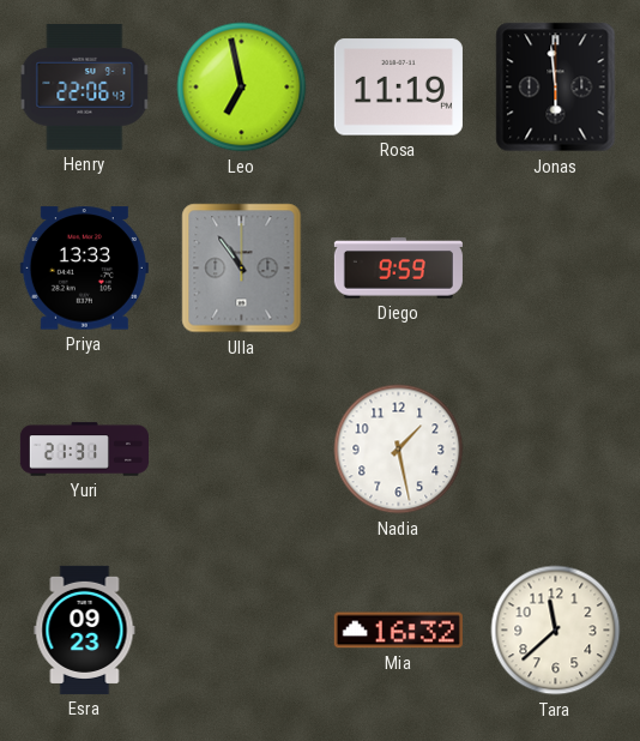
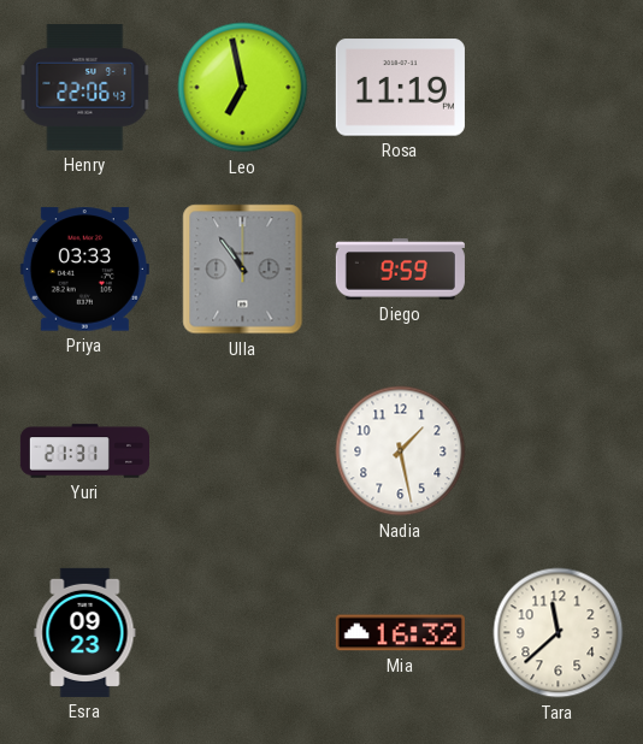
Jonas: 5:59 -> none (556, 88)
Priya: 13:33 -> 03:33 (84, 270)
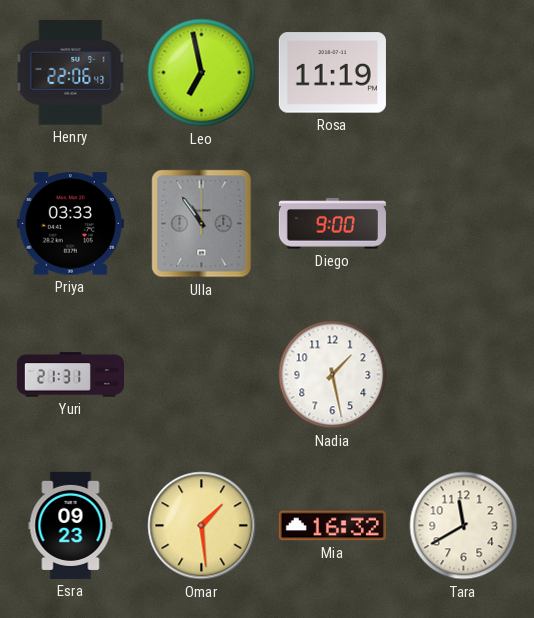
Diego: 9:59 -> 9:00 (332, 224)
Omar: none -> 1:29 (202, 526)
Tara: 11:38 -> 11:40 (464, 526)
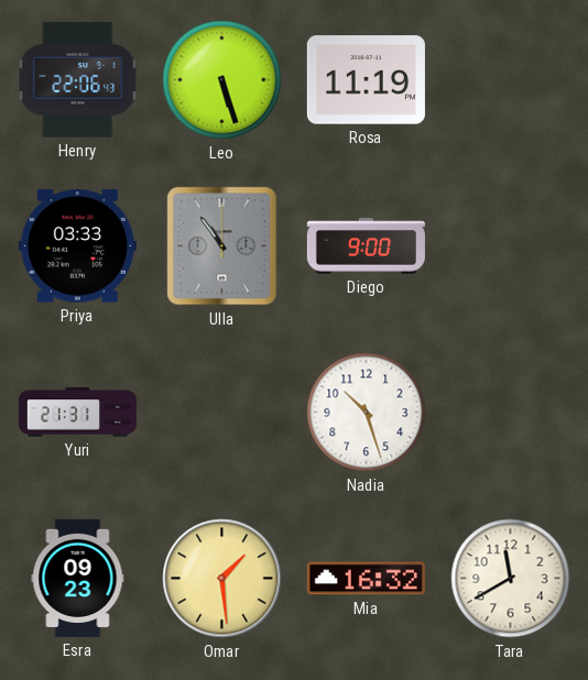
Leo: 6:58 -> 5:27 (222, 80)
Nadia: 1:28 -> 10:27 (367, 413)
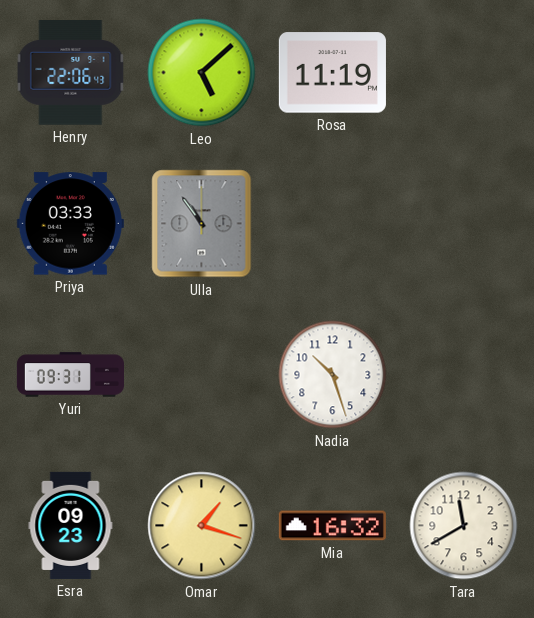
Leo: 5:27 -> 5:08 (202, 73)
Diego: 9:00 -> none (366, 246)
Yuri: 21:31 -> 09:31 (70, 375)
Omar: 1:29 -> 1:18 (202, 526)
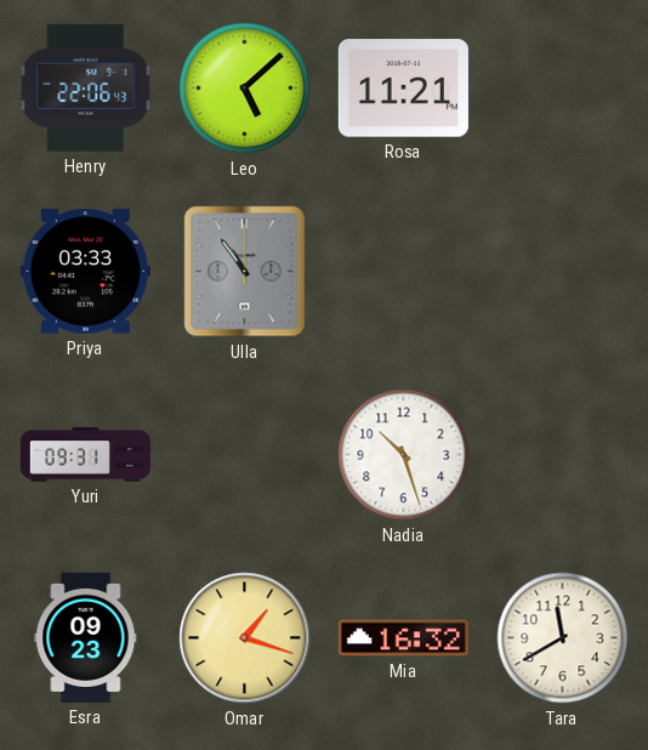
Rosa: 11:19 -> 11:21 (403, 89)
